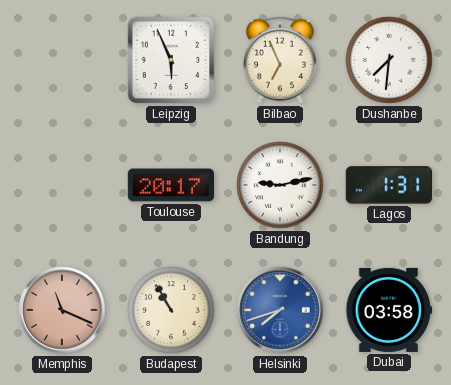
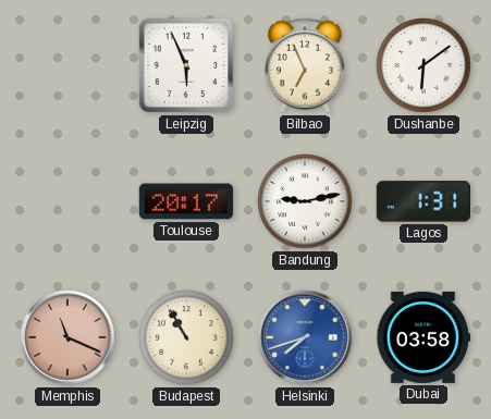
Dushanbe: 7:31 -> 6:09 (424, 65)
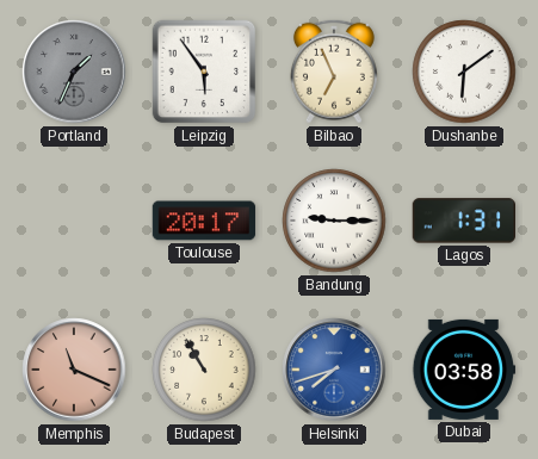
Portland: none -> 1:34 (74, 72)
Leipzig: 5:56 -> 5:54 (204, 72)
Bandung: 9:13 -> 9:15 (334, 221)
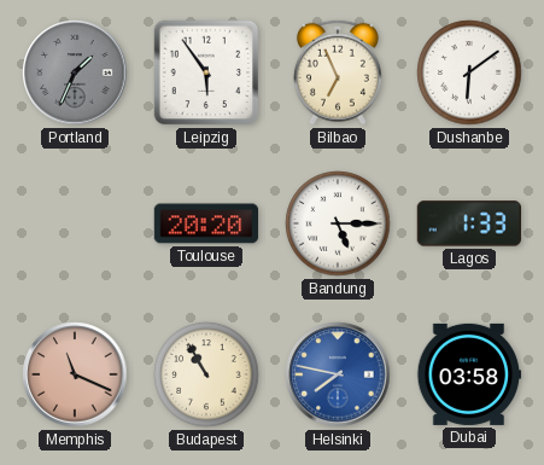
Toulouse: 20:17 -> 20:20 (206, 223)
Bandung: 9:15 -> 5:15 (338, 223)
Lagos: 1:31 -> 1:33 (468, 223)
Helsinki: 7:42 -> 7:47 (338, 374)
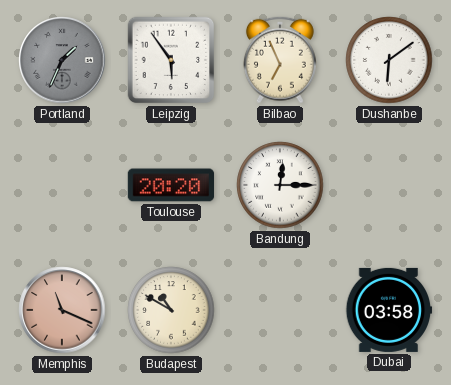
Bandung: 5:15 -> 12:15 (280, 185)
Lagos: 1:33 -> none (468, 223)
Budapest: 10:55 -> 10:50 (171, 310)
Helsinki: 7:47 -> none (338, 374)
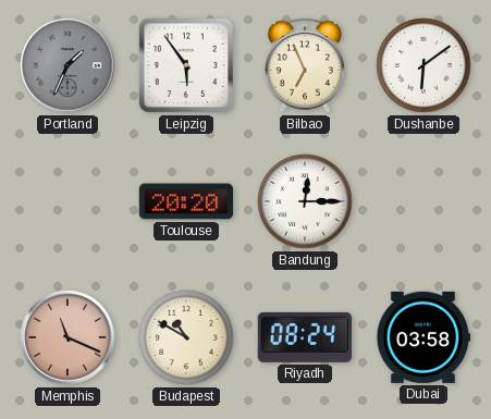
Riyadh: none -> 08:24 (304, 337)
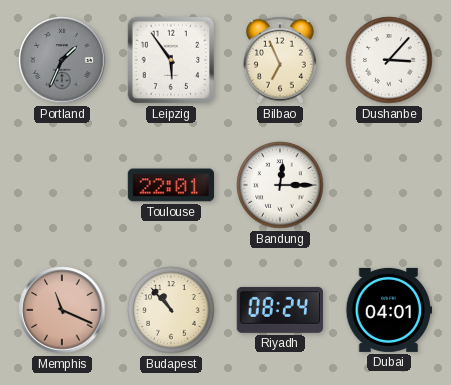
Dushanbe: 6:09 -> 3:07 (389, 60)
Toulouse: 20:20 -> 22:01 (171, 185)
Budapest: 10:50 -> 10:53 (171, 310)
Dubai: 03:58 -> 04:01 (389, 310)
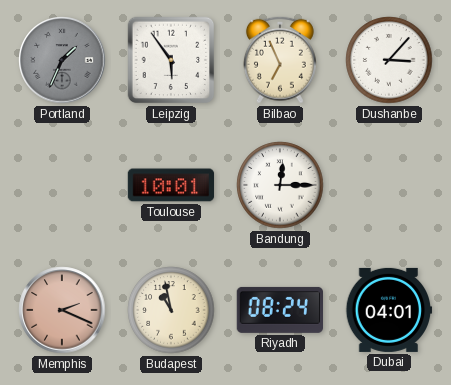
Toulouse: 22:01 -> 10:01 (171, 185)
Memphis: 11:19 -> 2:19 (62, 310)
Budapest: 10:53 -> 10:58 (171, 310)
